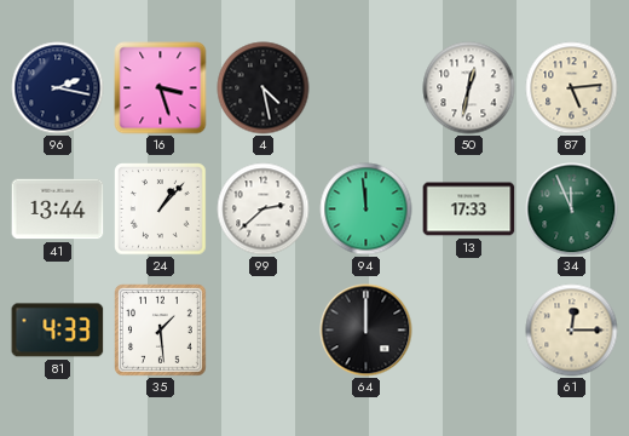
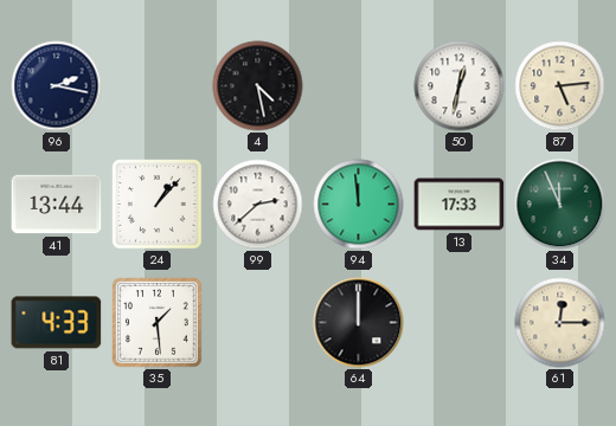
16: 3:27 -> none (161, 88)
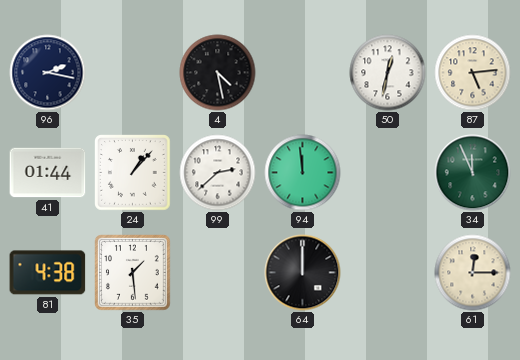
41: 13:44 -> 01:44 (48, 173)
13: 17:33 -> none (460, 205)
81: 4:33 -> 4:38 (48, 273)
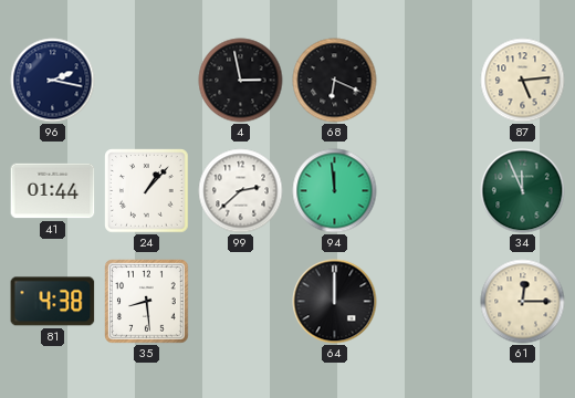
4: 4:28 -> 2:58 (241, 81)
68: none -> 6:19 (335, 81)
50: 12:32 -> none (388, 73)
35: 1:29 -> 8:29 (147, 302)
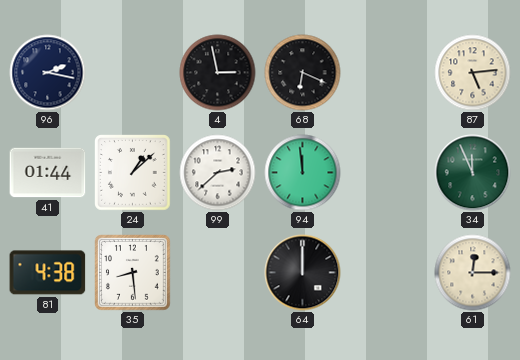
24: 1:07 -> 1:08 (133, 173)
